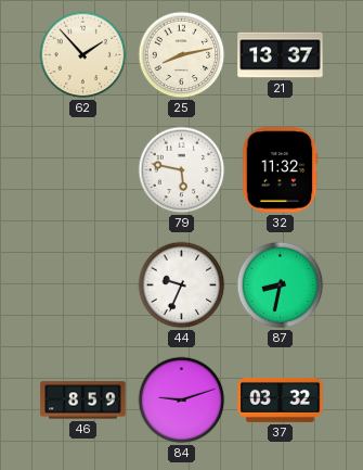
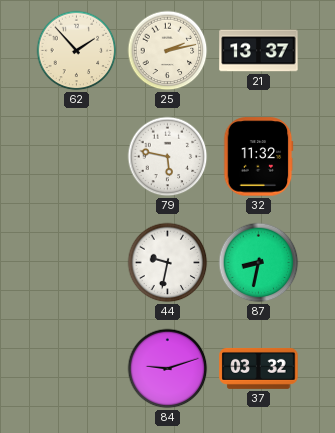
25: 8:13 -> 2:13 (168, 51)
44: 9:34 -> 9:32 (168, 263)
46: 8:59 -> none (83, 401)
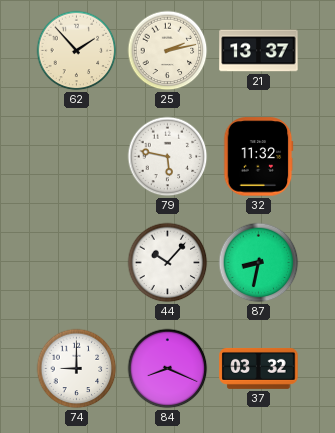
44: 9:32 -> 10:07 (168, 263)
74: none -> 9:00 (77, 369)
84: 9:12 -> 8:19 (168, 369)
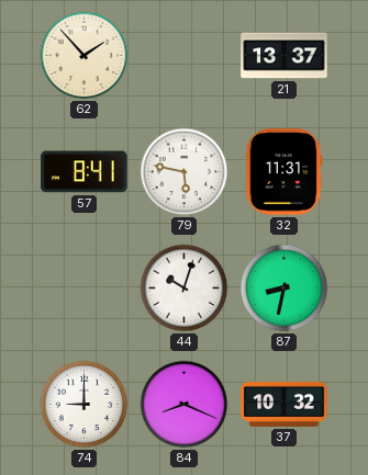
25: 2:13 -> none (168, 51)
57: none -> 8:41 (85, 172)
32: 11:32 -> 11:31 (283, 172)
44: 10:07 -> 10:03 (185, 289)
37: 03:32 -> 10:32 (285, 404)
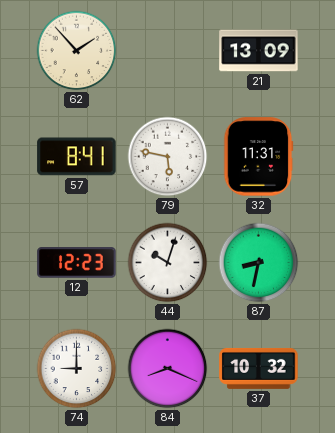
21: 13:37 -> 13:09 (259, 51)
12: none -> 12:23 (77, 263)
